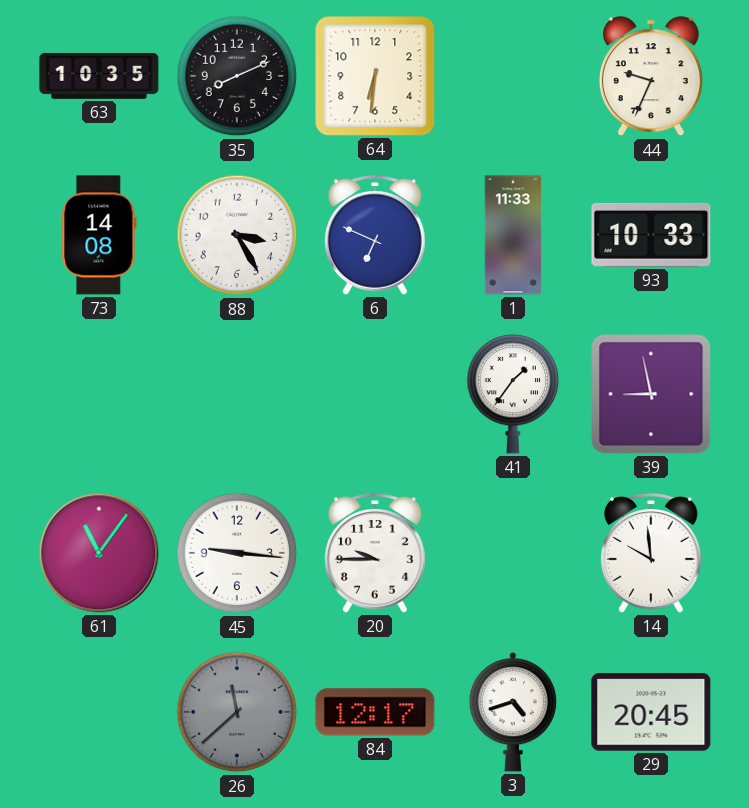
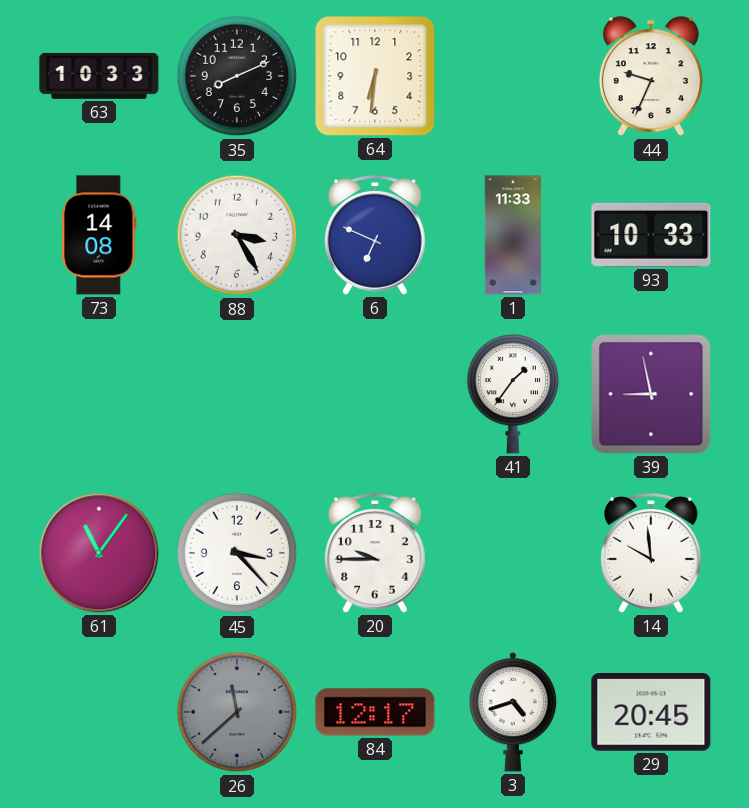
63: 10:35 -> 10:33 (99, 76)
45: 9:16 -> 3:23 (237, 553)
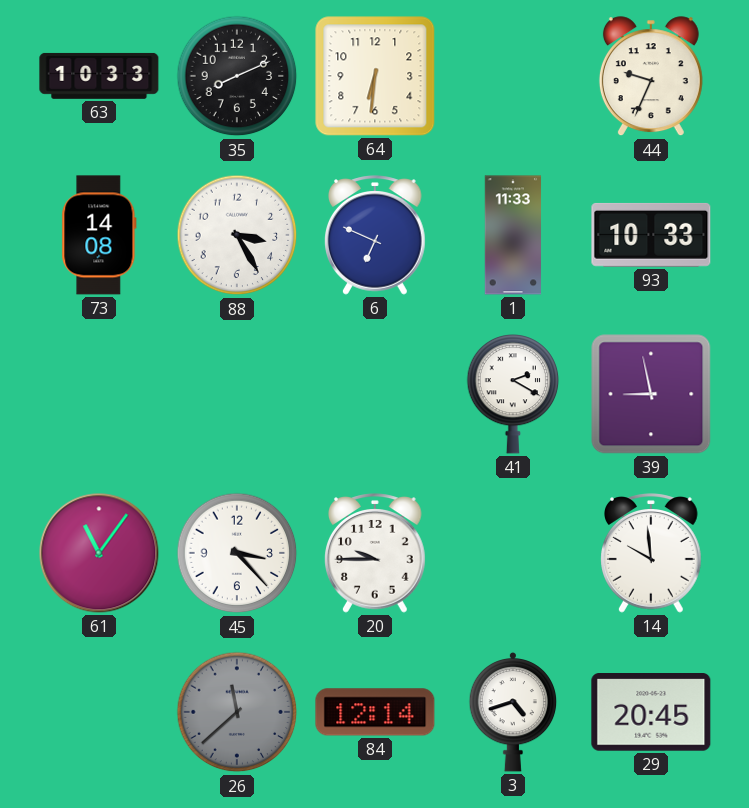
41: 1:36 -> 2:20 (513, 395)
84: 12:17 -> 12:14 (375, 712)
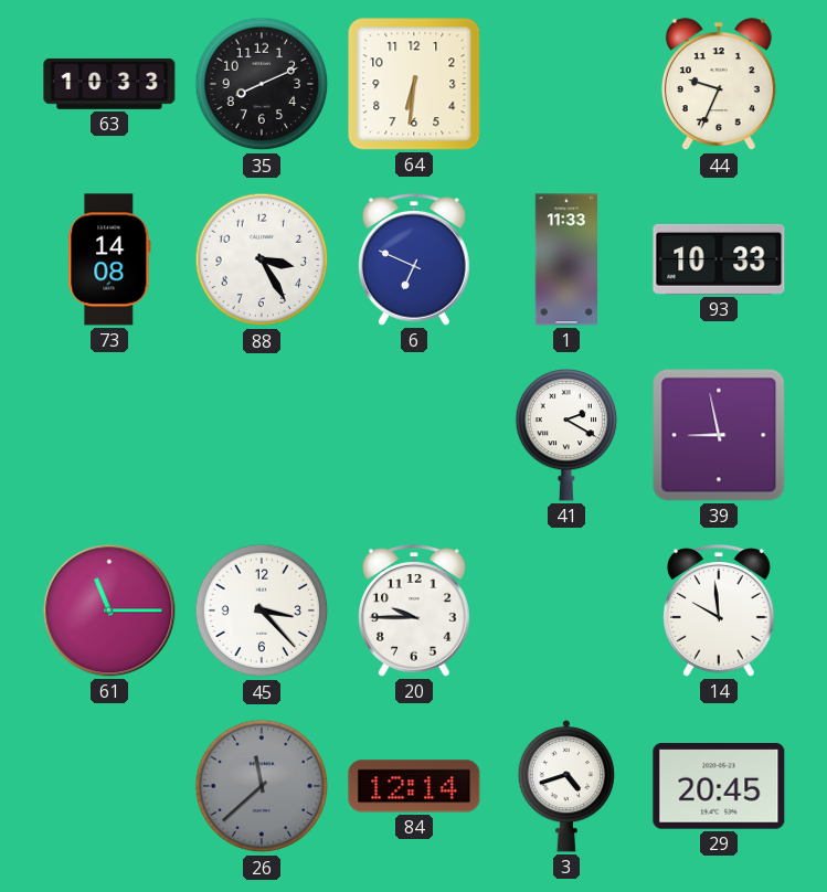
61: 11:06 -> 11:15 (109, 610)
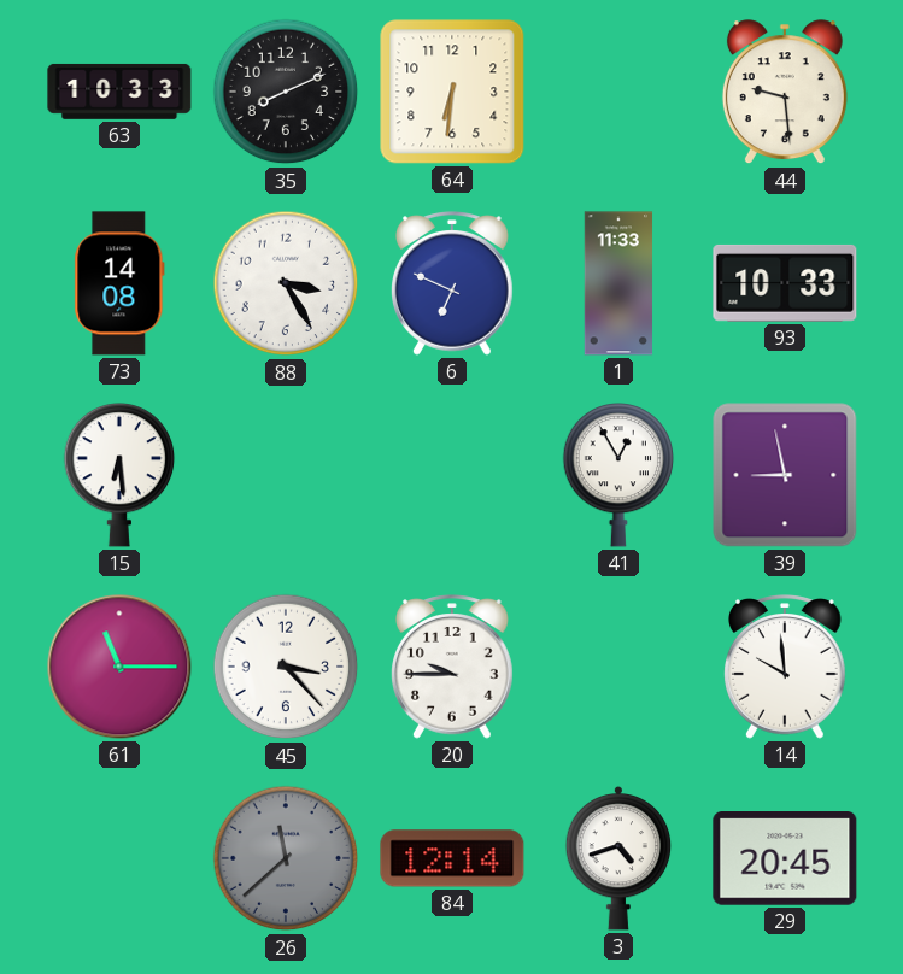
44: 9:34 -> 9:29 (785, 93)
15: none -> 6:29 (119, 476)
41: 2:20 -> 12:55 (618, 476)
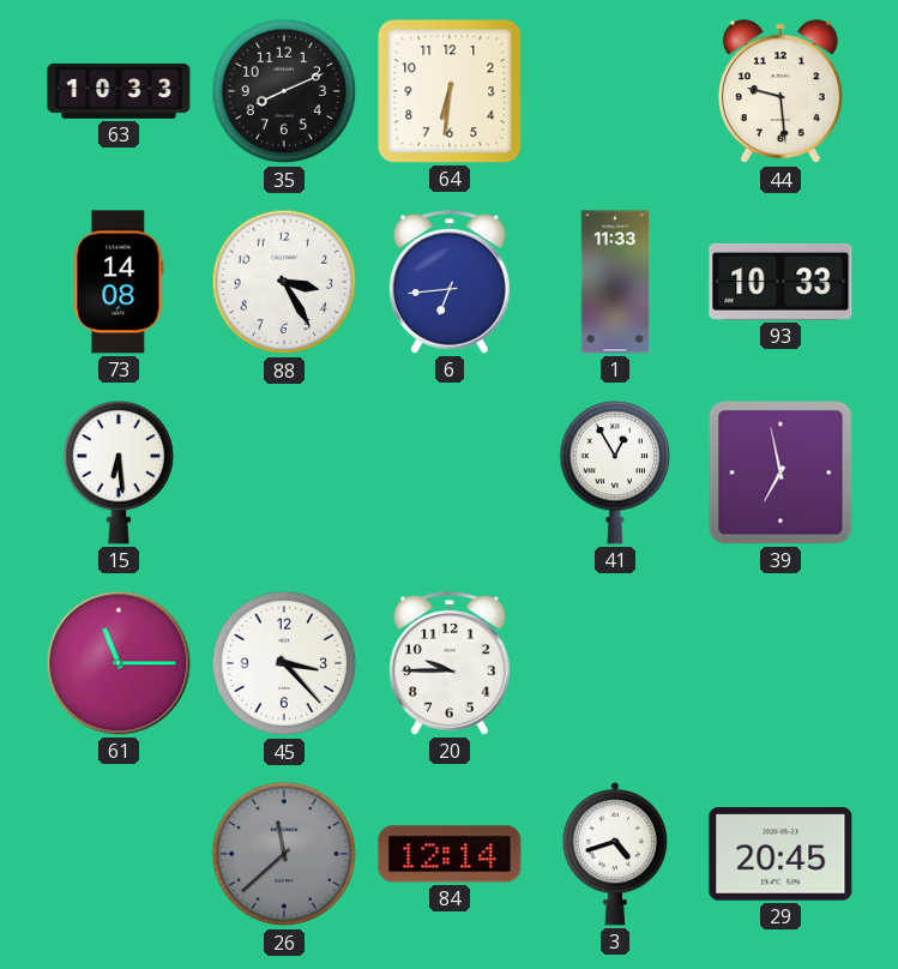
6: 6:49 -> 6:44 (451, 282)
39: 8:58 -> 6:58 (781, 473)
14: 9:59 -> none (786, 667)
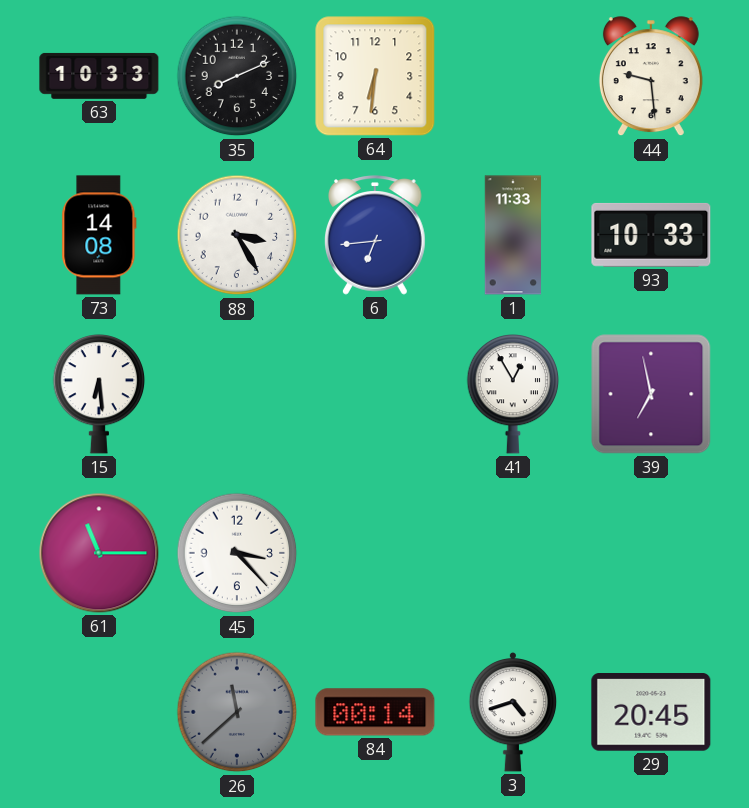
20: 9:45 -> none (451, 663)
84: 12:14 -> 00:14 (375, 712)
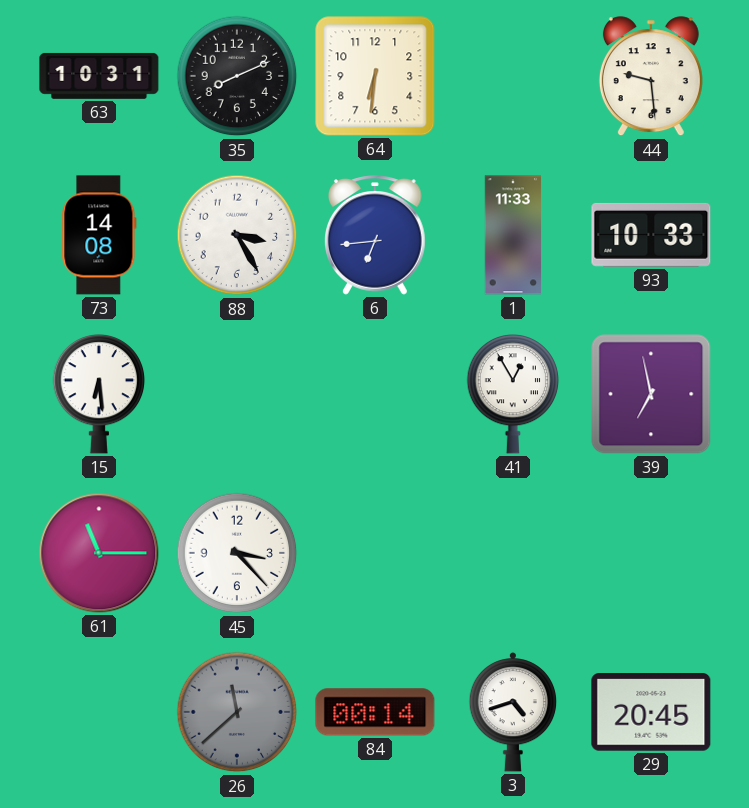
63: 10:33 -> 10:31 (99, 76)
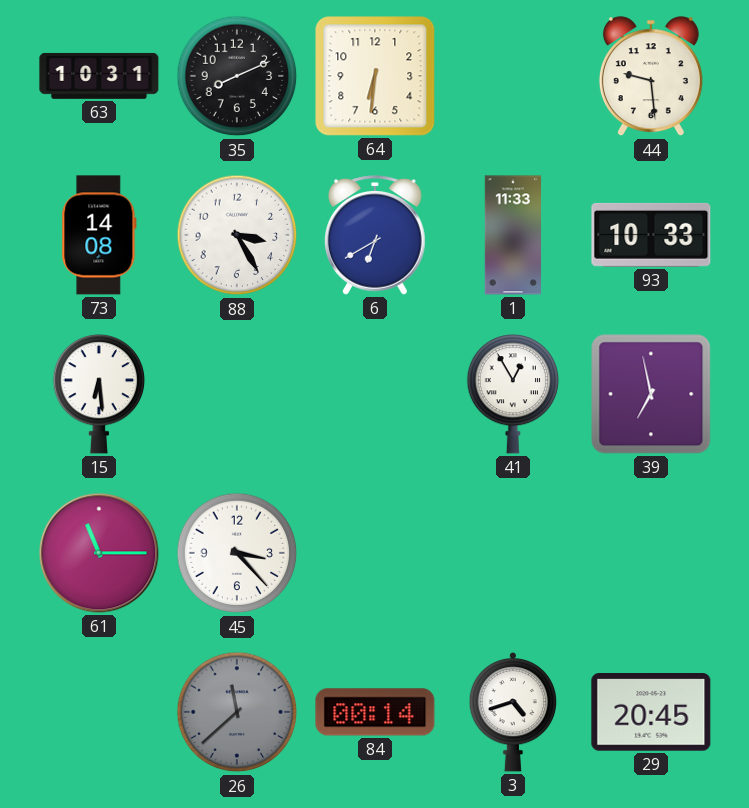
6: 6:44 -> 6:40 (376, 235)
